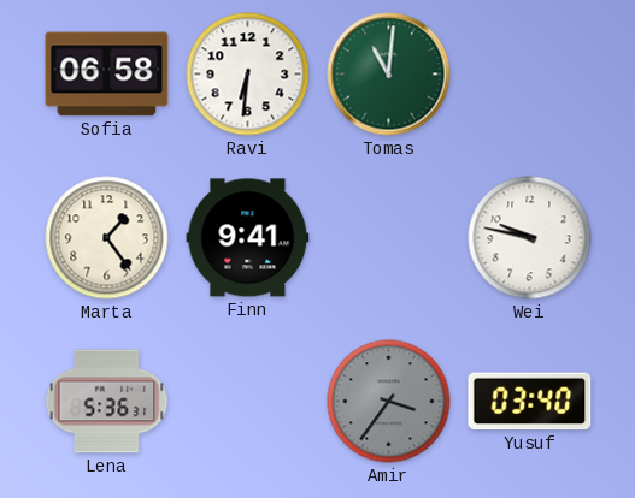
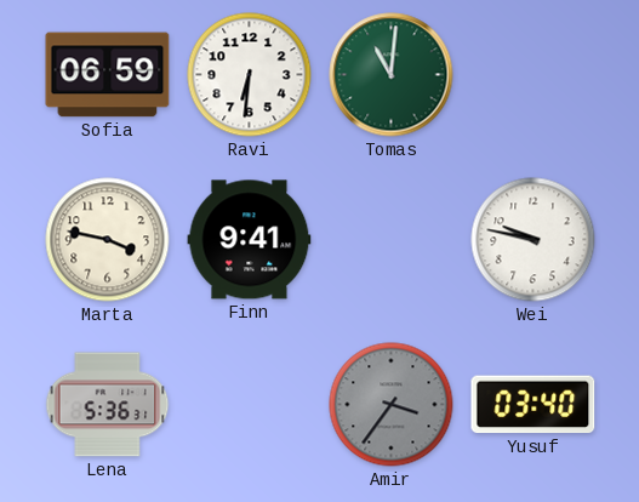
Sofia: 06:58 -> 06:59 (108, 75)
Marta: 1:24 -> 3:47 (108, 240)
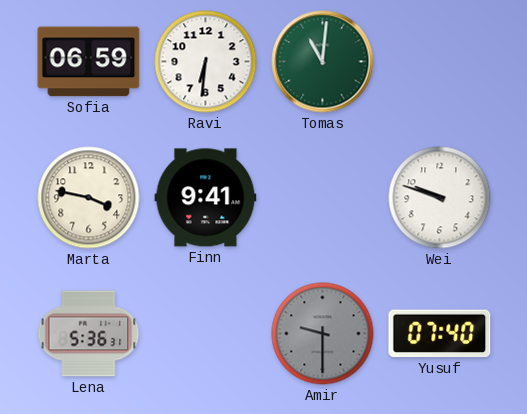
Wei: 9:47 -> 9:48 (440, 198)
Amir: 3:36 -> 9:30 (323, 334)
Yusuf: 03:40 -> 07:40 (440, 334)
